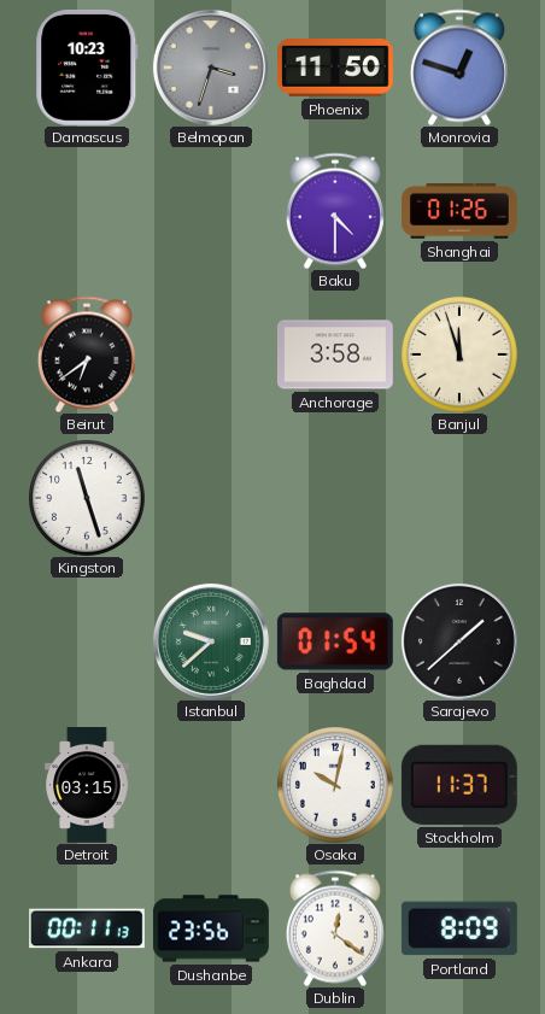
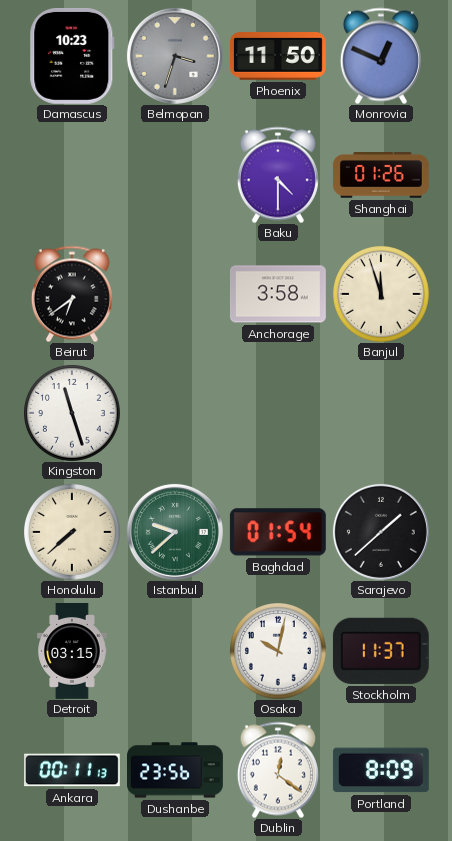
Monrovia: 12:48 -> 12:49 (381, 56)
Honolulu: none -> 7:38 (72, 532)
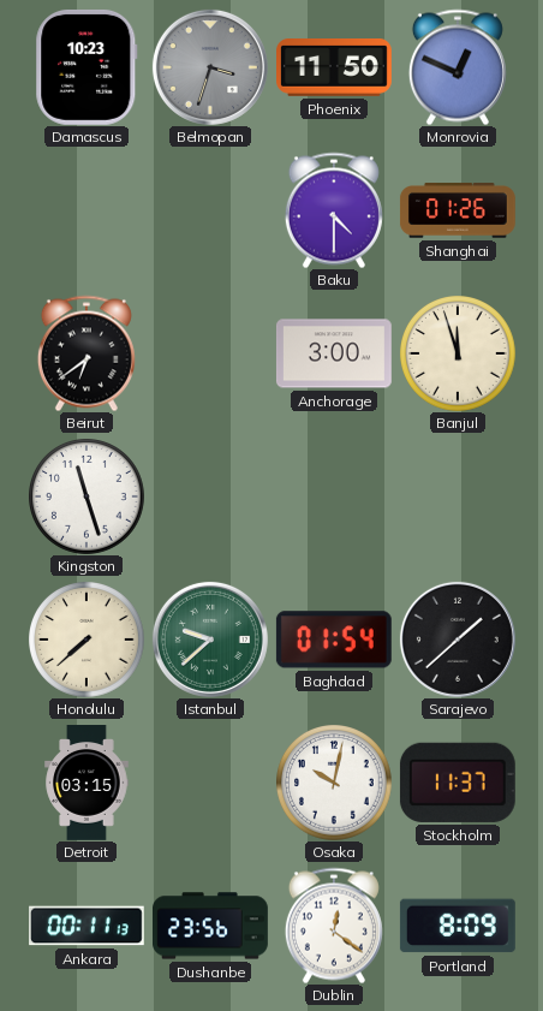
Anchorage: 3:58 -> 3:00 (334, 353)
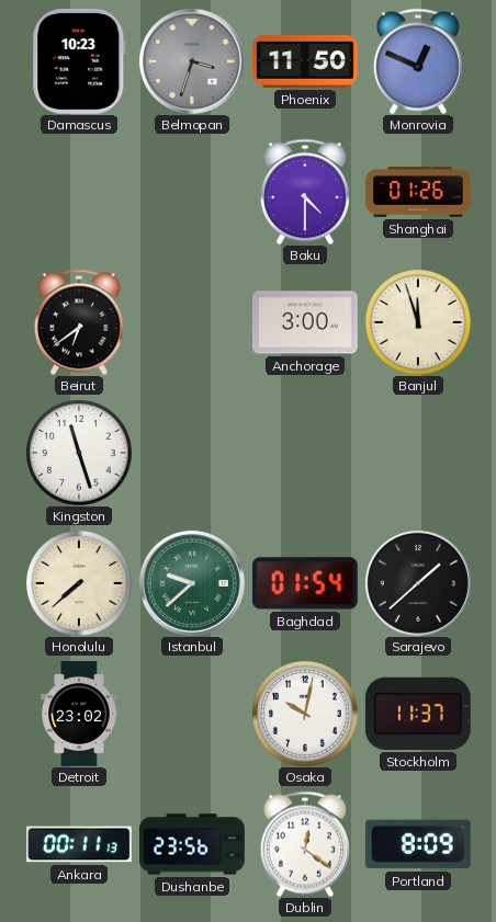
Detroit: 03:15 -> 23:02 (79, 715)
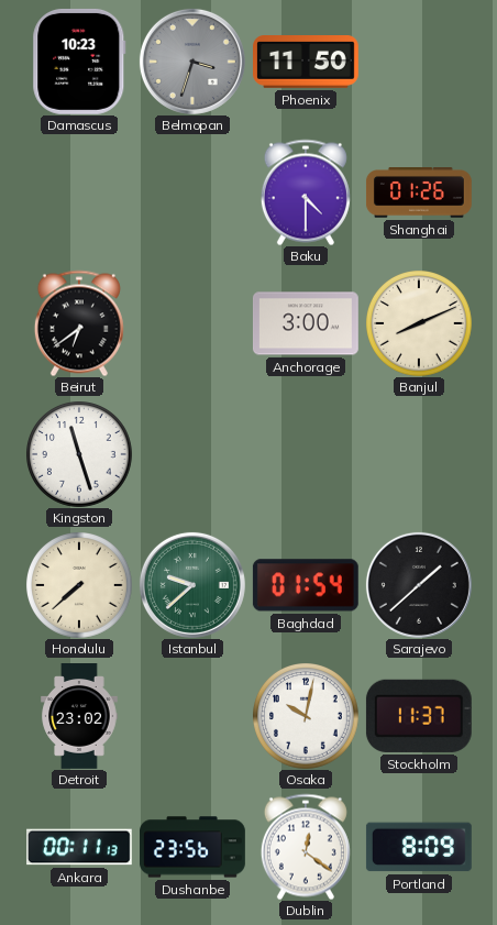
Monrovia: 12:49 -> none (418, 61)
Banjul: 11:57 -> 8:11 (419, 323)
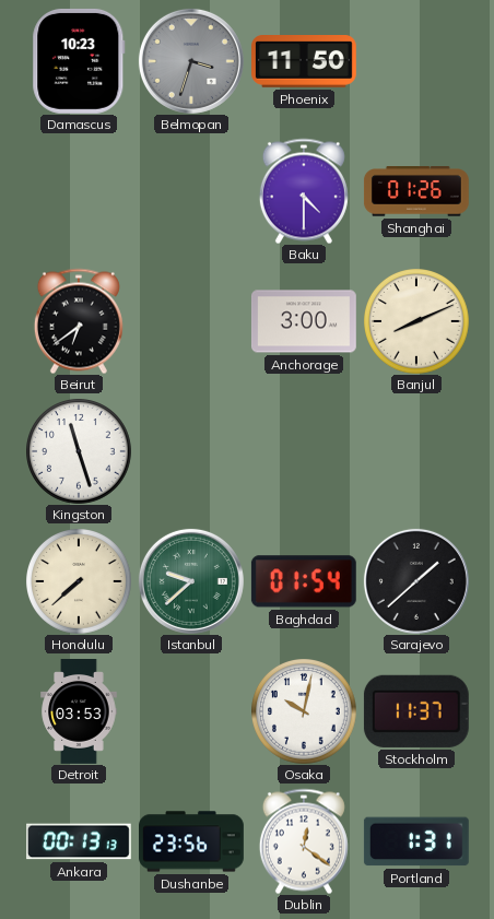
Detroit: 23:02 -> 03:53 (79, 712)
Ankara: 00:11 -> 00:13 (80, 841)
Portland: 8:09 -> 1:31 (416, 841)
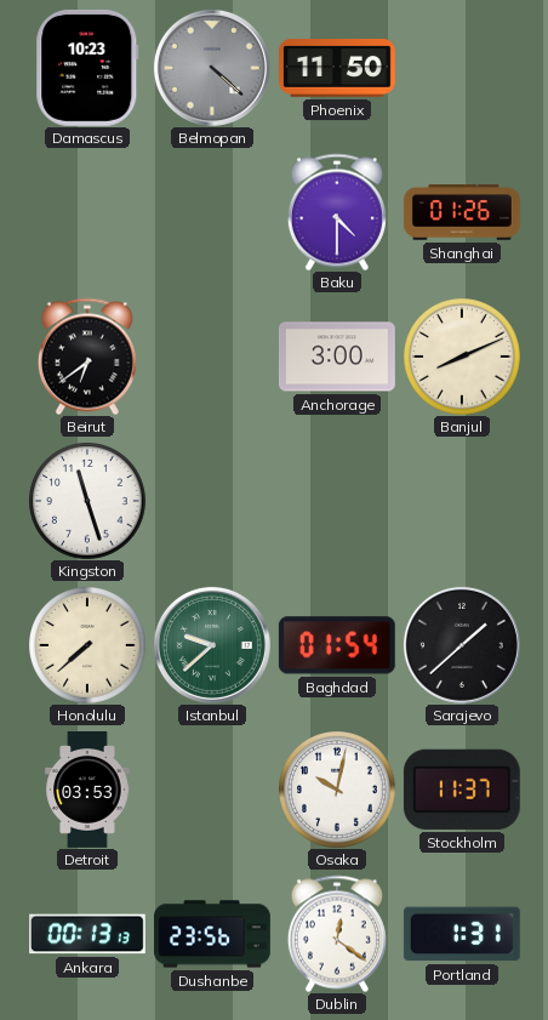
Belmopan: 3:33 -> 4:22 (212, 68)
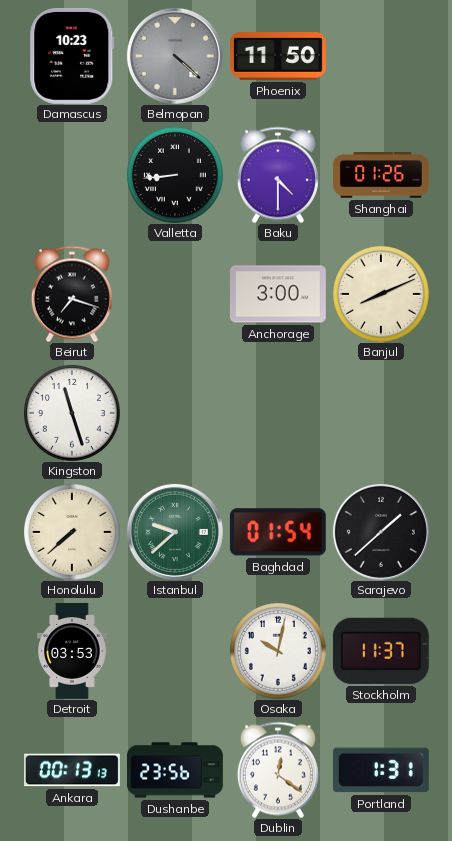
Valletta: none -> 8:44 (175, 175)
Beirut: 6:39 -> 7:18 (72, 294)
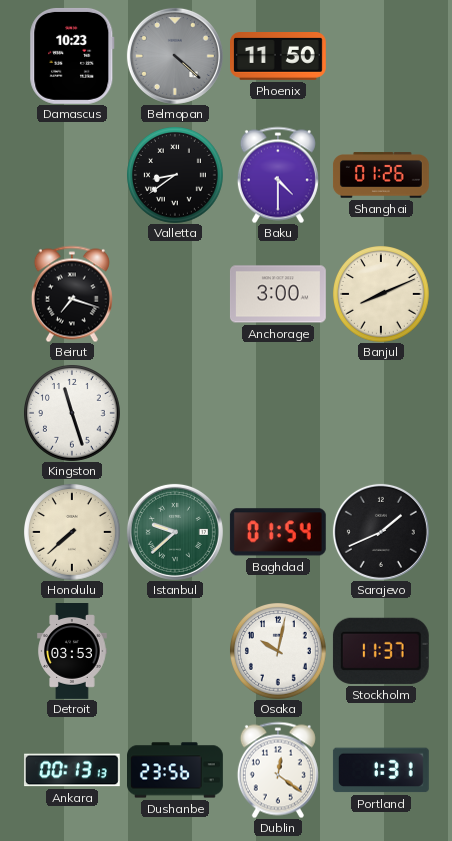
Valletta: 8:44 -> 8:39 (175, 175)
Sarajevo: 1:38 -> 1:41 (381, 532)
